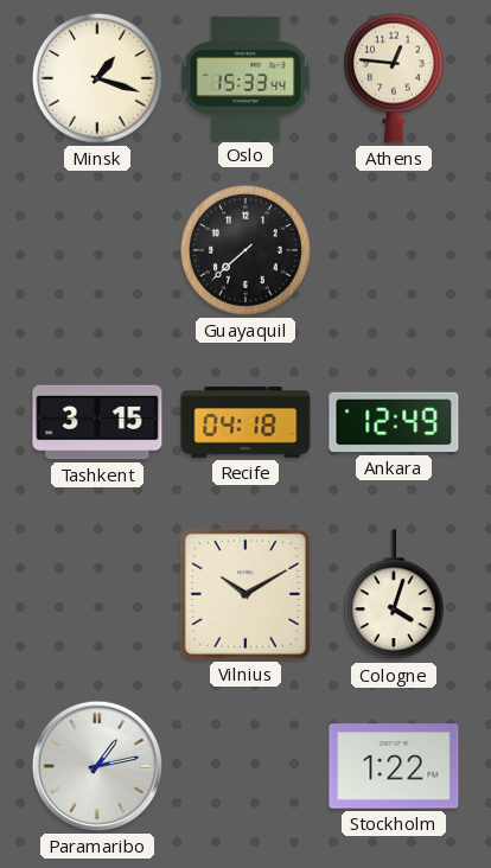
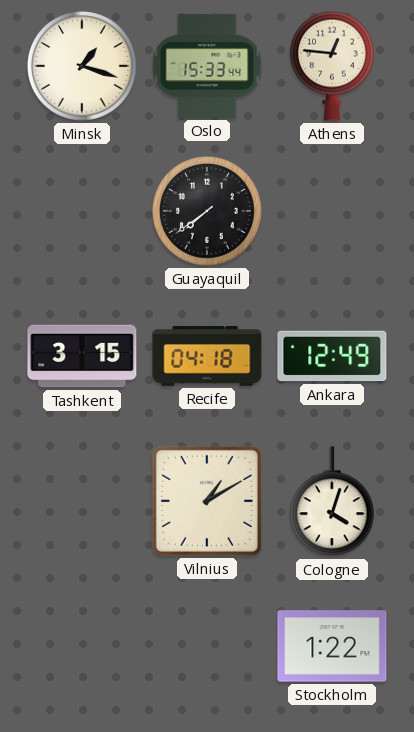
Guayaquil: 7:38 -> 7:39 (208, 212)
Vilnius: 10:10 -> 1:10 (207, 501)
Paramaribo: 1:13 -> none (97, 766)
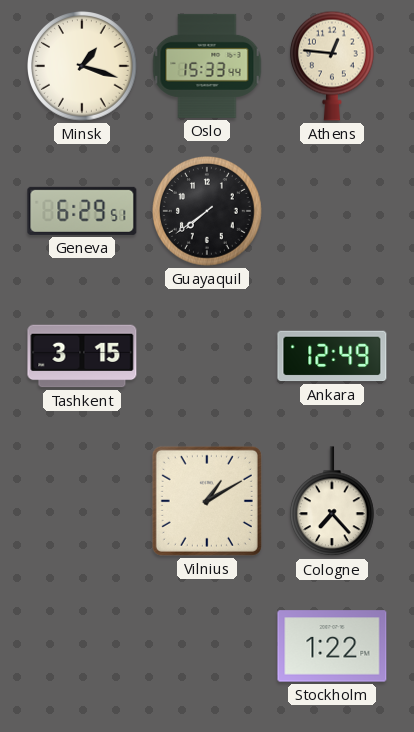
Geneva: none -> 6:29 (82, 211)
Recife: 04:18 -> none (207, 357)
Cologne: 4:03 -> 7:23 (332, 502)
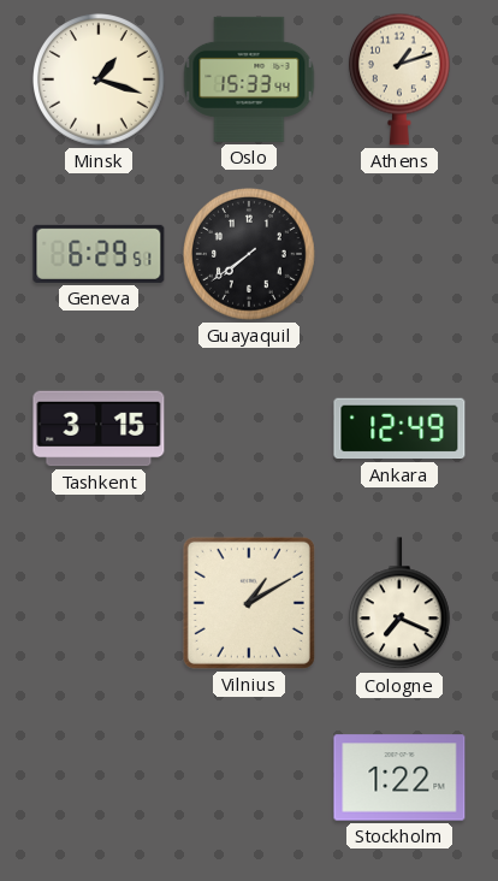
Athens: 12:46 -> 1:12 (399, 79)
Cologne: 7:23 -> 7:19 (399, 604)
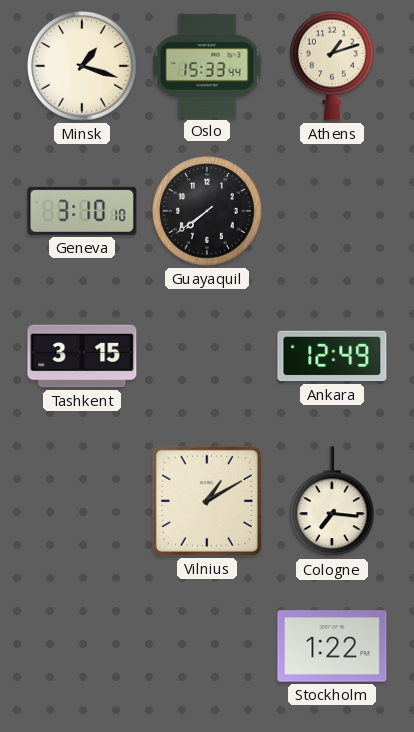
Geneva: 6:29 -> 3:10 (82, 211)
Cologne: 7:19 -> 7:16 (332, 502)
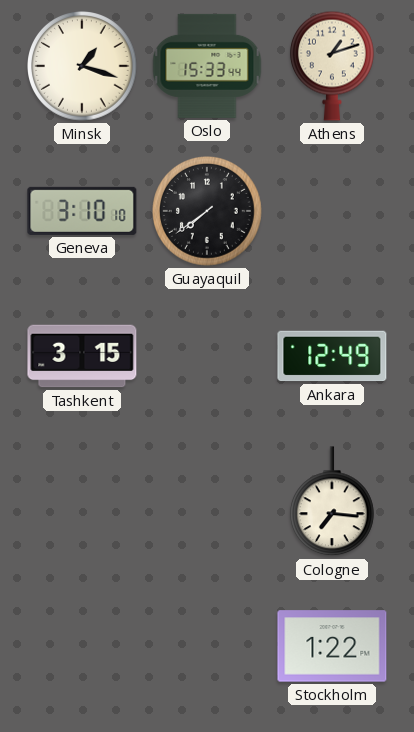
Vilnius: 1:10 -> none (207, 501)
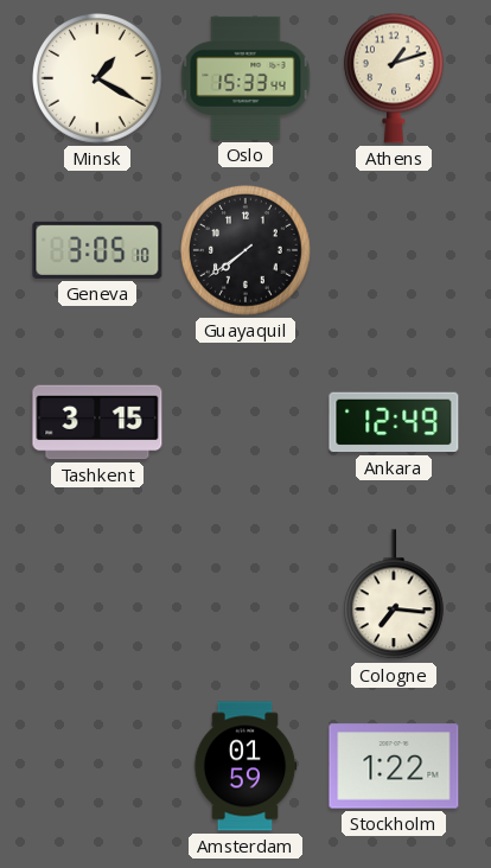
Minsk: 1:18 -> 1:20 (98, 79)
Geneva: 3:10 -> 3:05 (97, 250)
Amsterdam: none -> 01:59 (245, 766)
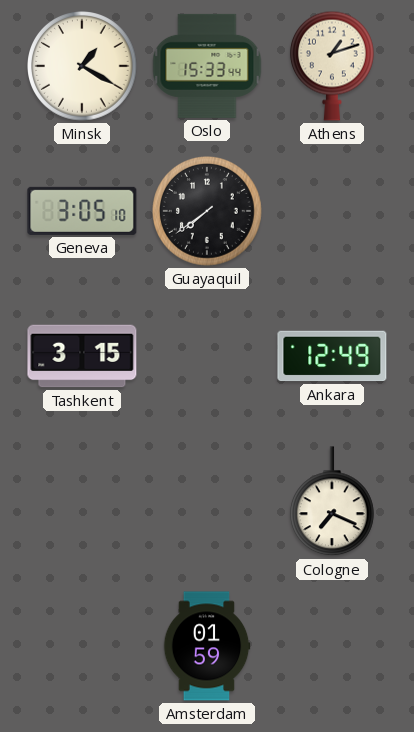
Cologne: 7:16 -> 7:19 (332, 502)
Stockholm: 1:22 -> none (394, 766)
